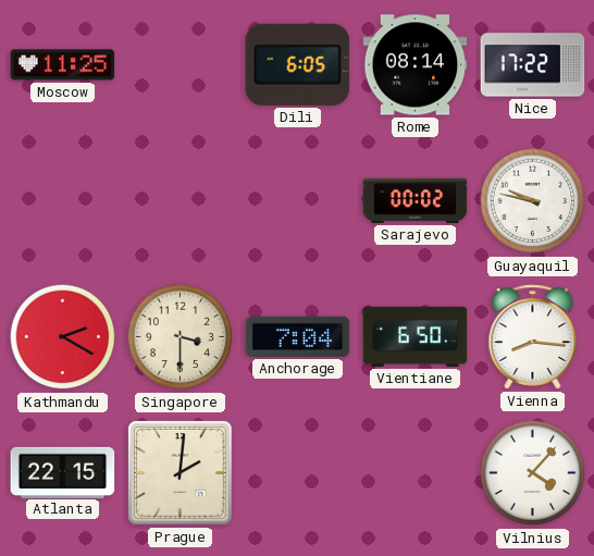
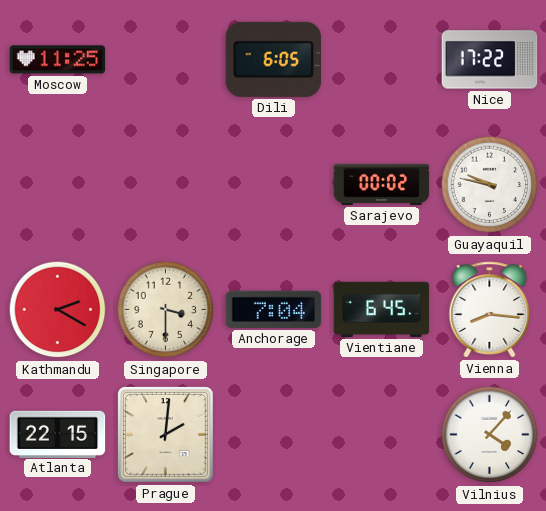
Rome: 08:14 -> none (416, 65)
Vientiane: 6:50 -> 6:45 (382, 309)
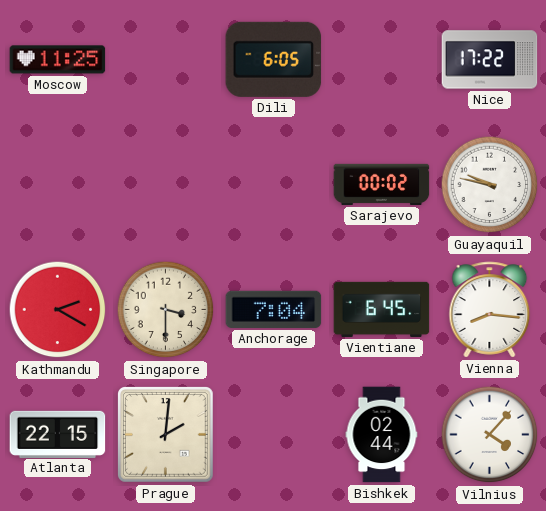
Bishkek: none -> 02:44 (382, 435)
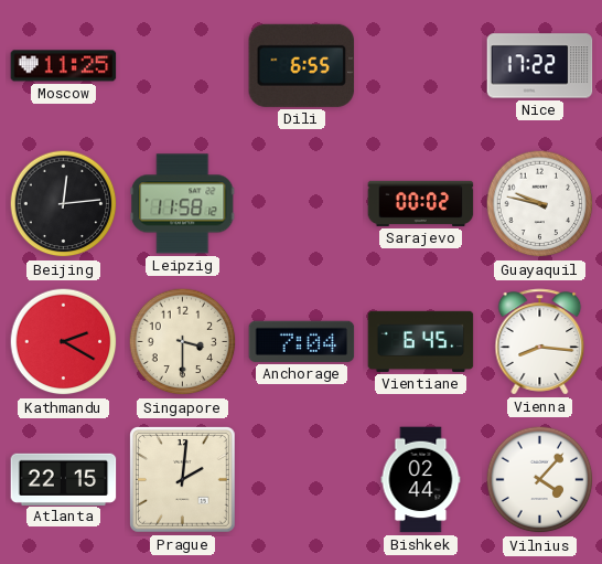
Dili: 6:05 -> 6:55 (302, 65)
Beijing: none -> 12:14 (64, 204)
Leipzig: none -> 11:58 (183, 204)
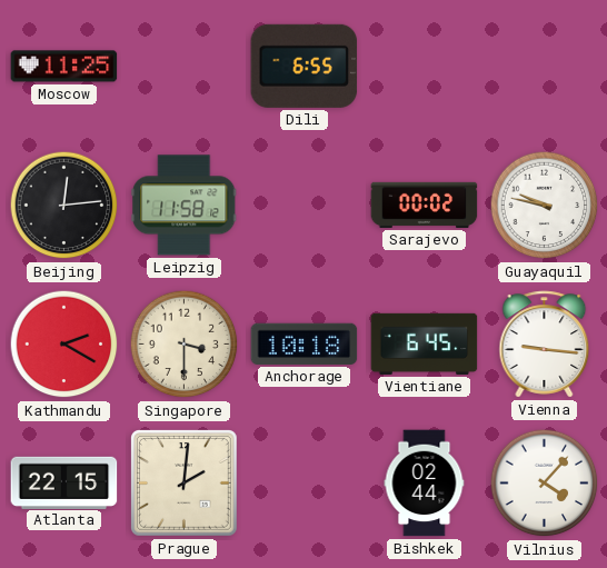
Nice: 17:22 -> none (540, 66)
Anchorage: 7:04 -> 10:18 (305, 343)
Vienna: 8:16 -> 9:16 (545, 345)
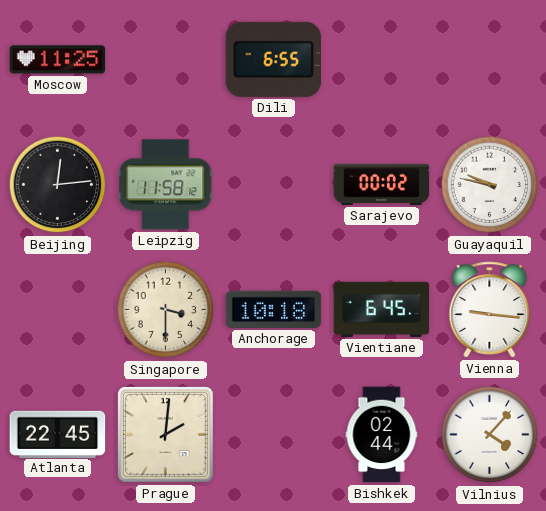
Kathmandu: 2:20 -> none (64, 345)
Atlanta: 22:15 -> 22:45 (58, 434)
